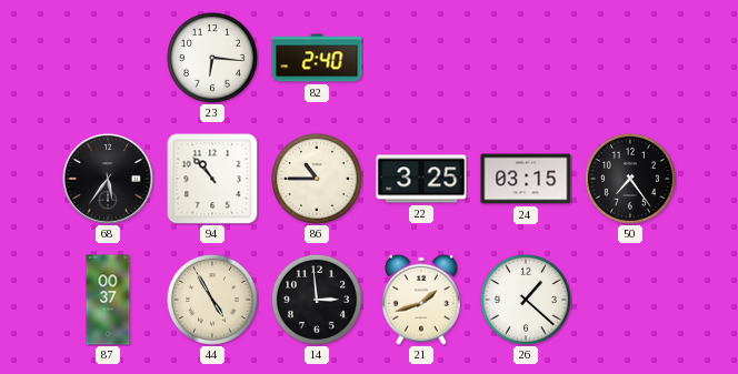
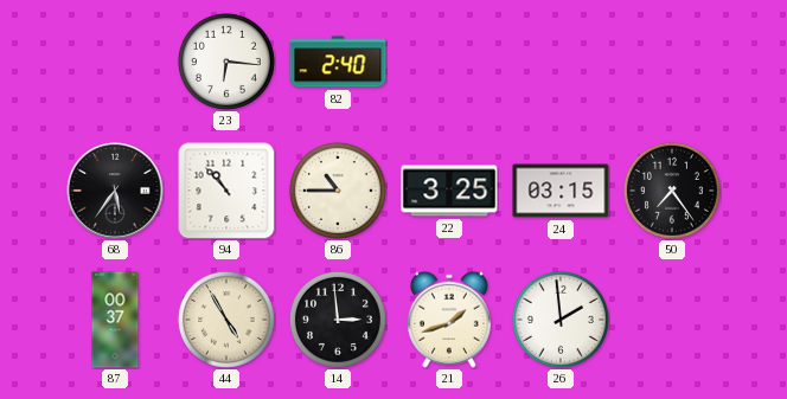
26: 1:22 -> 1:59 (561, 320)
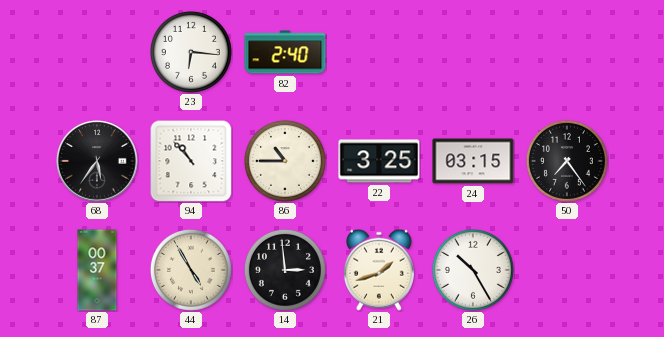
26: 1:59 -> 10:25 (473, 270)
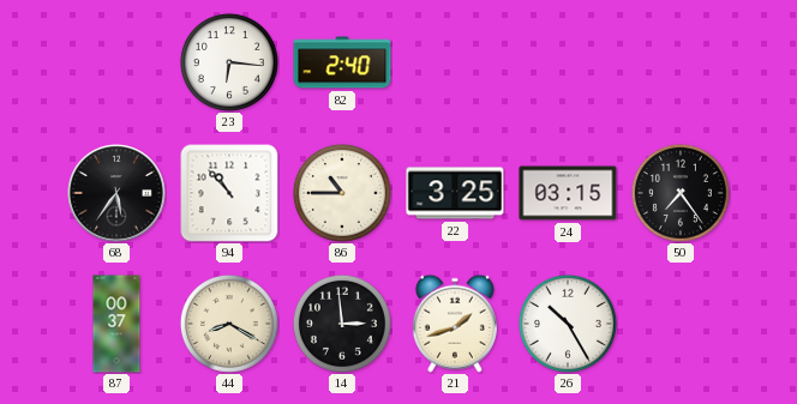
44: 4:55 -> 8:20 (229, 324)
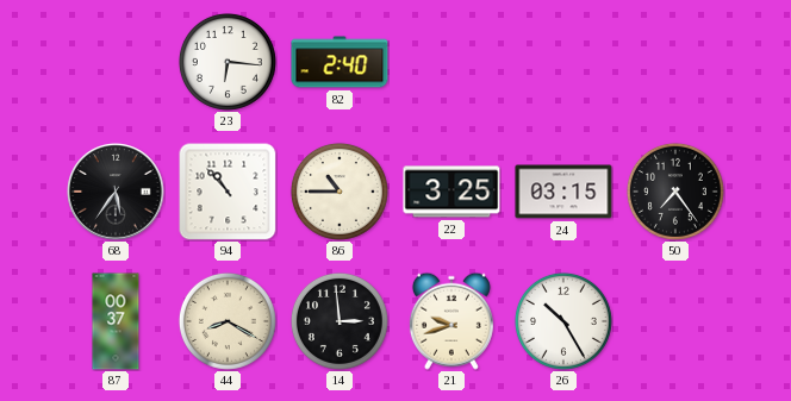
21: 1:42 -> 9:42 (451, 321)
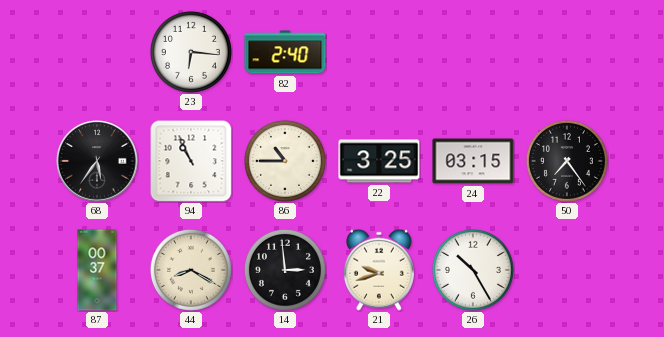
94: 10:53 -> 10:56 (191, 161)
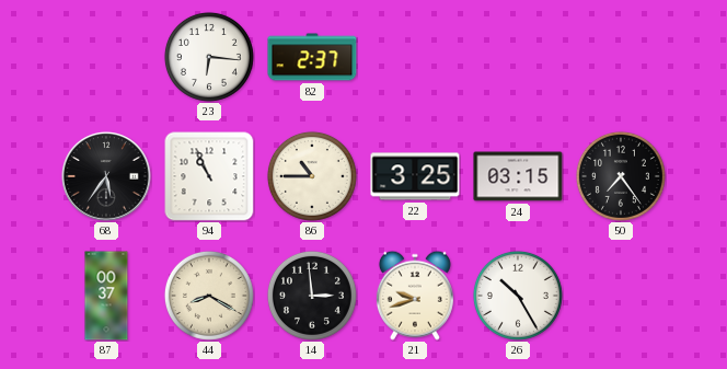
82: 2:40 -> 2:37 (312, 57)
